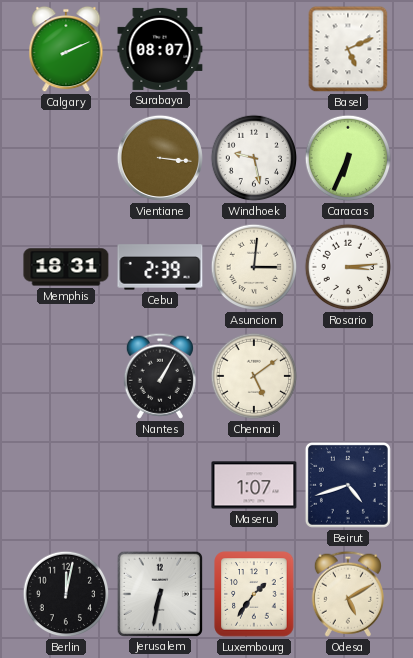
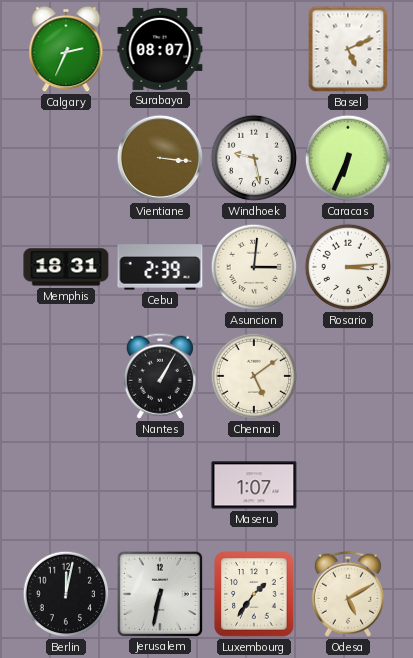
Calgary: 2:11 -> 2:34 (66, 49)
Beirut: 4:42 -> none (348, 485)
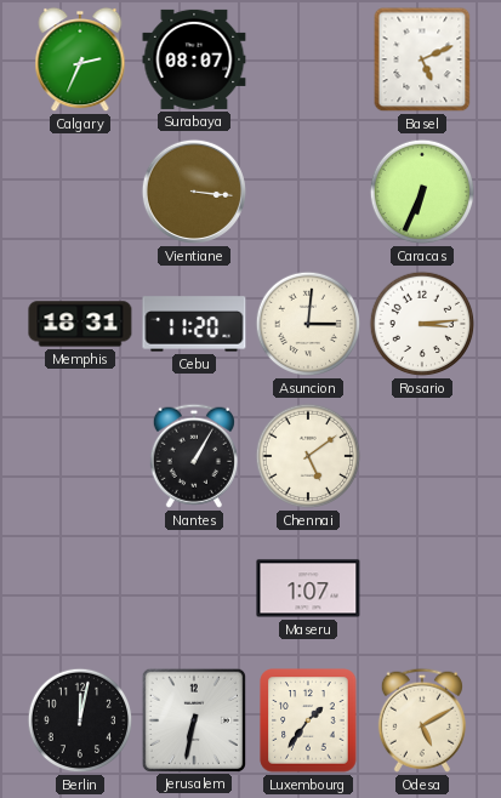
Windhoek: 9:28 -> none (254, 158)
Cebu: 2:39 -> 11:20 (194, 324)
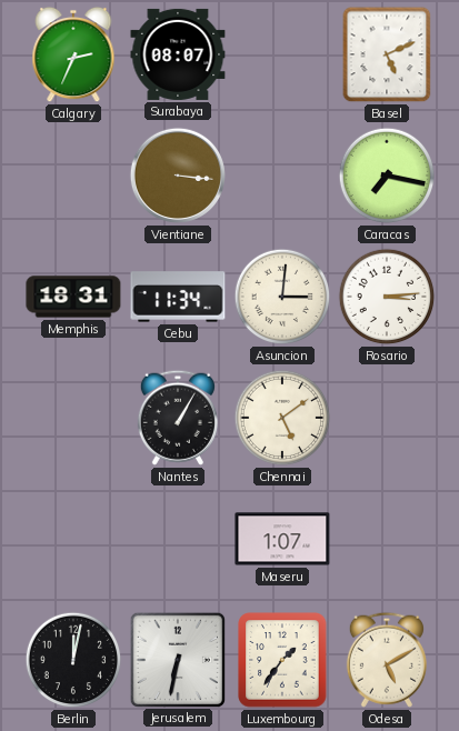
Caracas: 6:34 -> 7:17 (387, 176)
Cebu: 11:20 -> 11:34 (178, 297)
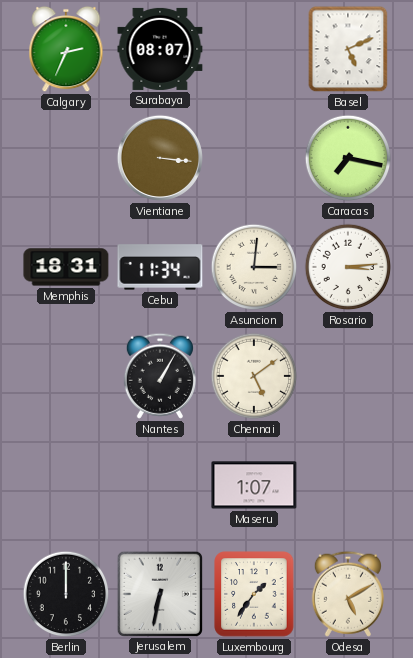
Berlin: 12:02 -> 12:00 (66, 594)
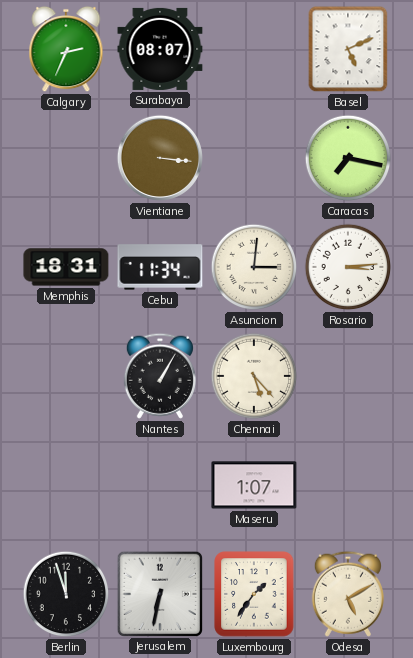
Chennai: 5:09 -> 5:23 (254, 376)
Berlin: 12:00 -> 11:57 (66, 594)
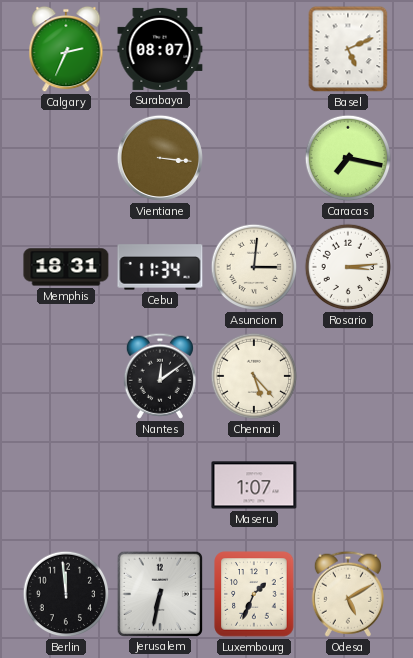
Nantes: 1:05 -> 12:09 (160, 376)
Berlin: 11:57 -> 11:59 (66, 594)
Luxembourg: 1:36 -> 1:34 (254, 594)
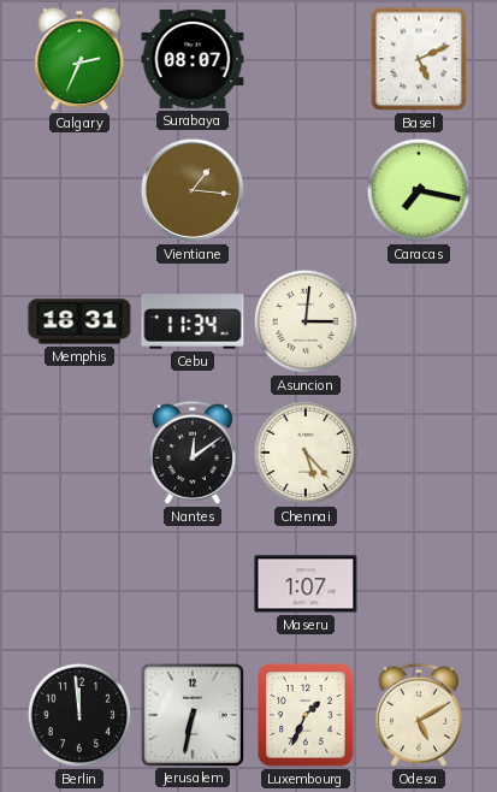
Vientiane: 3:16 -> 1:16 (193, 190)
Rosario: 3:14 -> none (348, 267)
